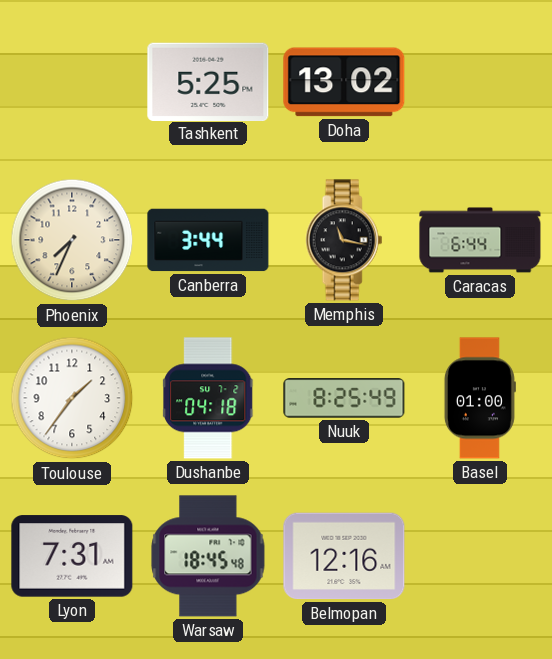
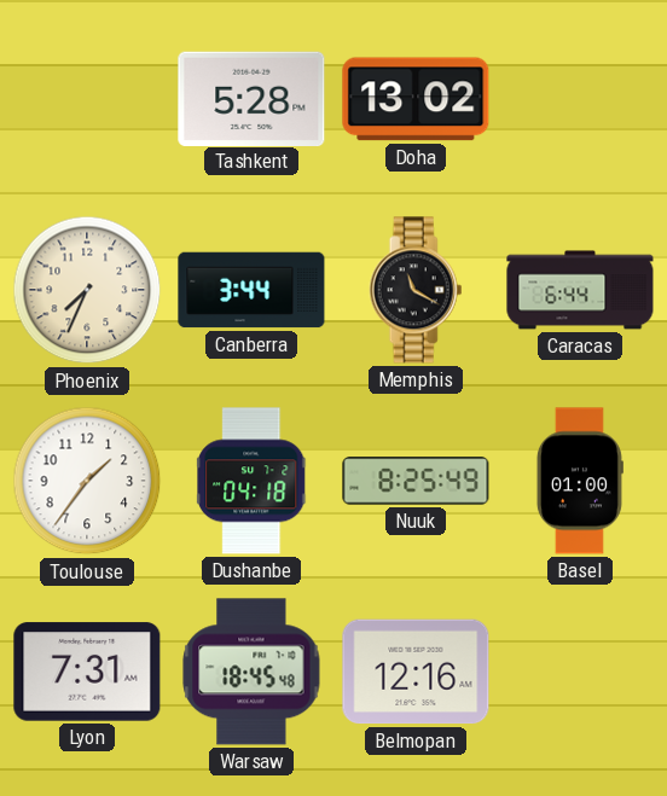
Tashkent: 5:25 -> 5:28 (251, 98)
Memphis: 11:17 -> 11:20 (416, 290)
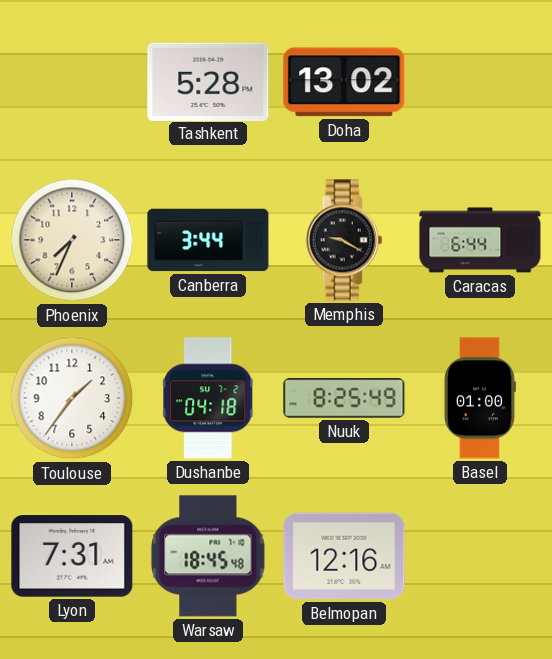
Memphis: 11:20 -> 9:20 (344, 240)
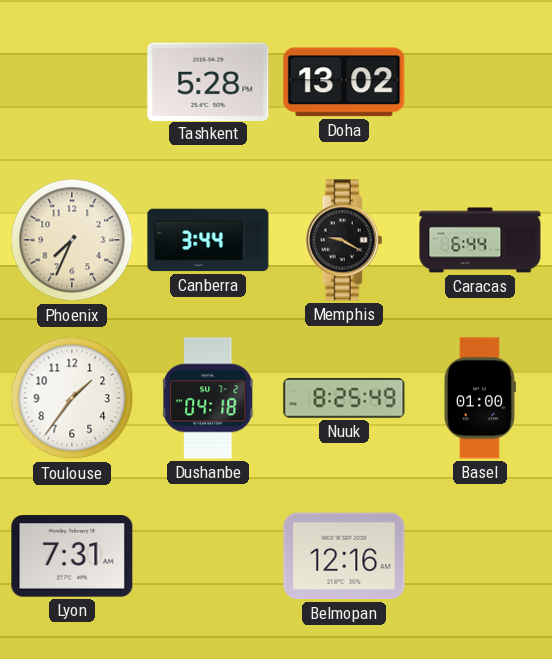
Warsaw: 18:45 -> none (208, 556)
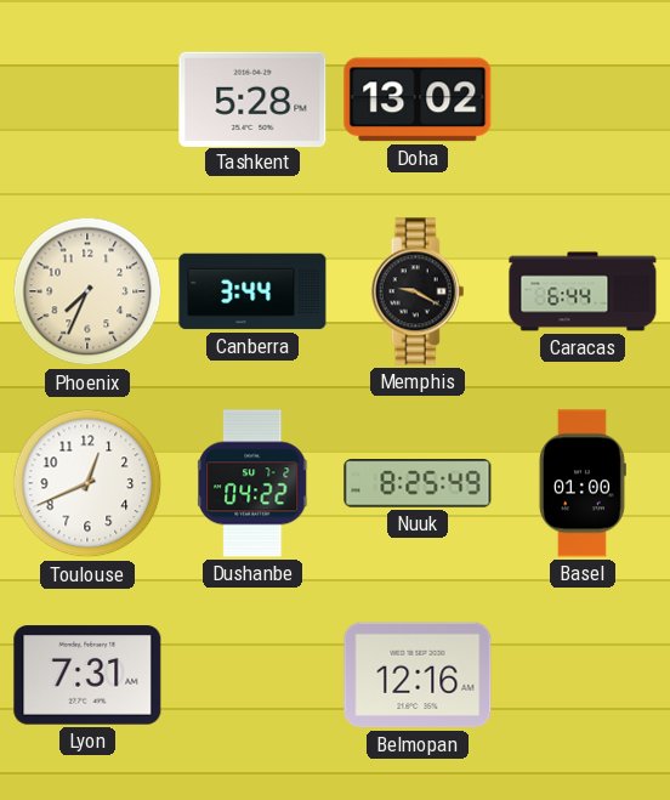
Toulouse: 1:36 -> 12:41 (87, 483)
Dushanbe: 04:18 -> 04:22 (254, 483)
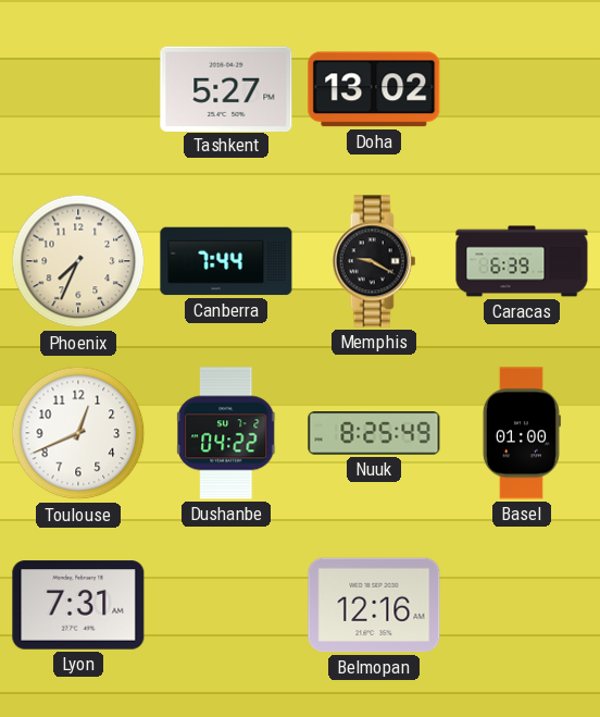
Tashkent: 5:28 -> 5:27 (226, 88)
Canberra: 3:44 -> 7:44 (226, 261)
Caracas: 6:44 -> 6:39 (522, 261)
